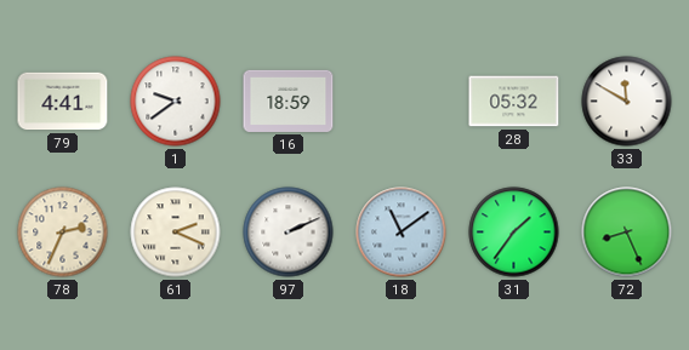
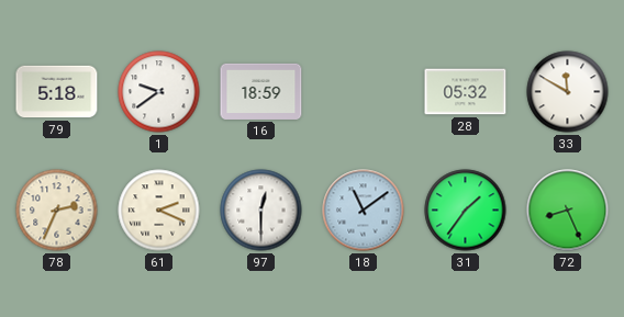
79: 4:41 -> 5:18 (57, 92)
97: 2:11 -> 12:30 (261, 211)
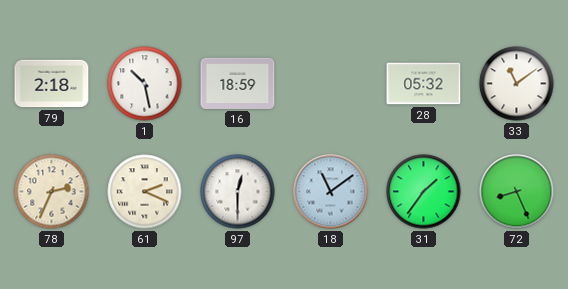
79: 5:18 -> 2:18 (52, 84)
1: 9:39 -> 10:28 (145, 84)
33: 11:50 -> 11:09 (517, 84)
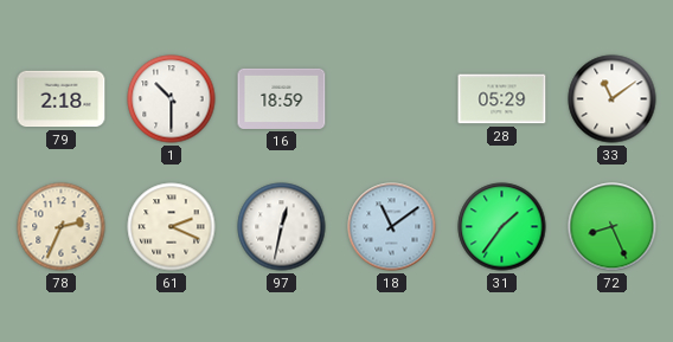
1: 10:28 -> 10:30 (172, 99)
28: 05:32 -> 05:29 (502, 99)
97: 12:30 -> 12:32 (282, 227)
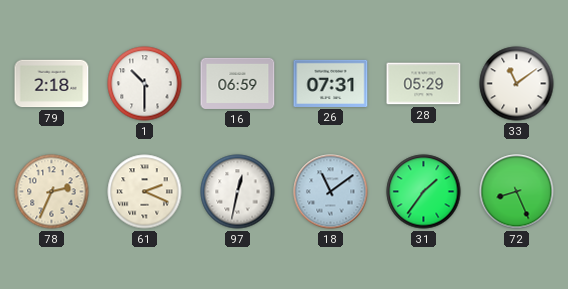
16: 18:59 -> 06:59 (238, 83)
26: none -> 07:31 (331, 83)
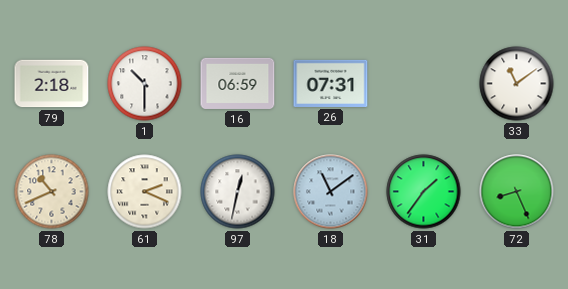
28: 05:29 -> none (424, 84)
78: 2:34 -> 10:41 (52, 192)
